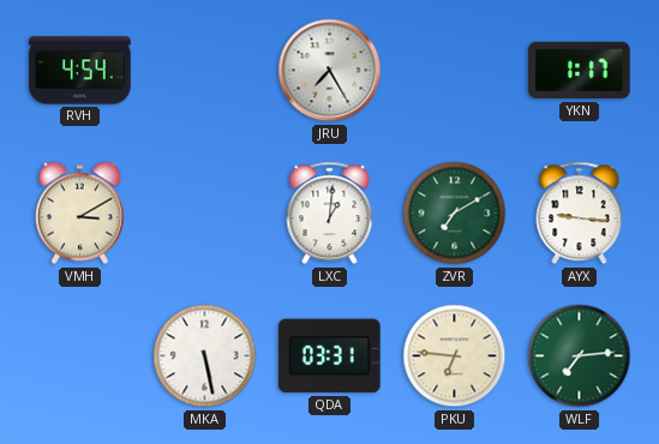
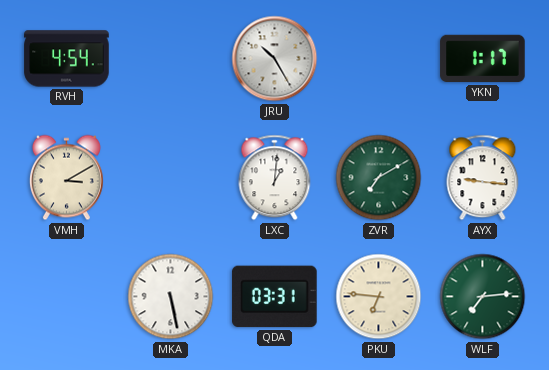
JRU: 7:25 -> 10:25 (275, 59)
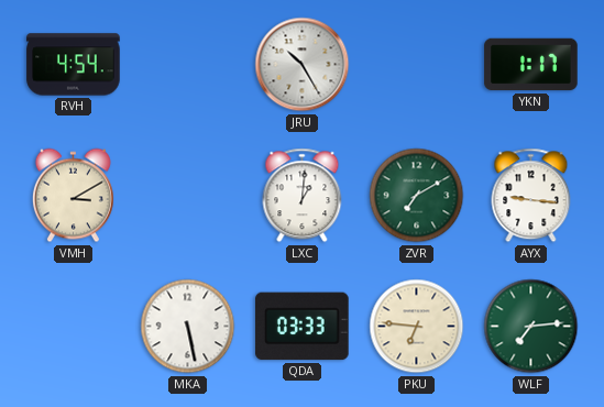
QDA: 03:31 -> 03:33 (303, 327)
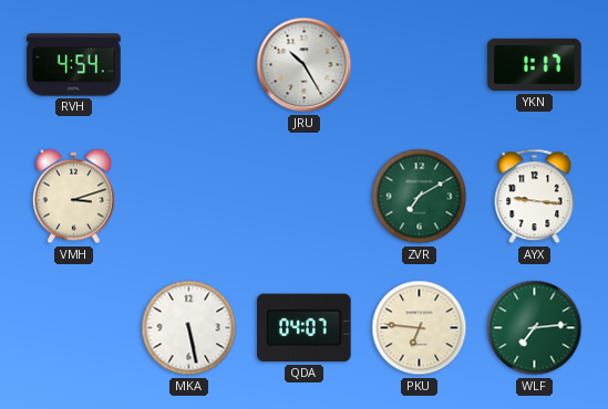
VMH: 3:10 -> 3:12 (73, 197)
LXC: 1:01 -> none (303, 196)
QDA: 03:33 -> 04:07 (305, 328)
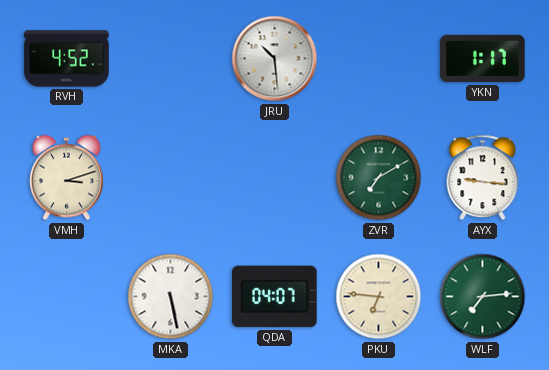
RVH: 4:54 -> 4:52 (67, 59)
JRU: 10:25 -> 10:29 (275, 59)
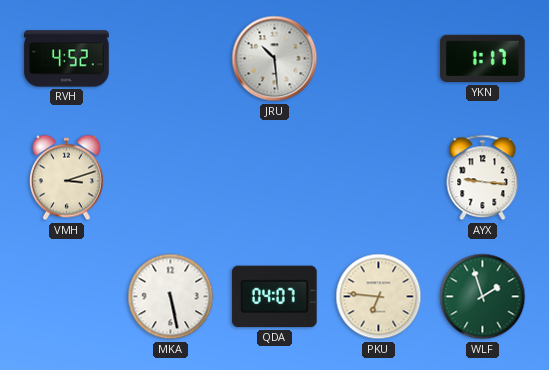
ZVR: 7:10 -> none (379, 178)
WLF: 7:14 -> 1:57 (483, 297)
